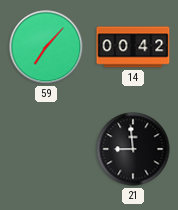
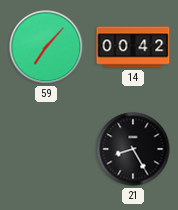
21: 8:59 -> 8:25 (133, 149)
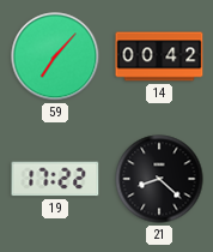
19: none -> 17:22 (55, 179)
21: 8:25 -> 8:22 (159, 179)
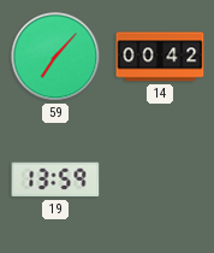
19: 17:22 -> 13:59 (55, 180)
21: 8:22 -> none (159, 179)
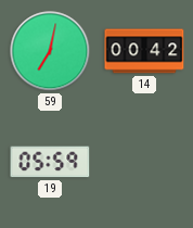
59: 7:07 -> 7:02 (50, 51)
19: 13:59 -> 05:59 (50, 162)
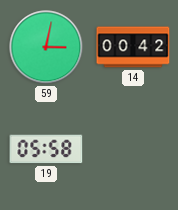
59: 7:02 -> 3:02 (46, 47)
19: 05:59 -> 05:58 (46, 149)
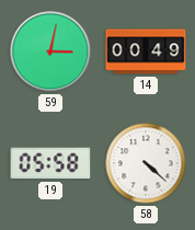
14: 00:42 -> 00:49 (146, 51)
58: none -> 4:22 (146, 163)
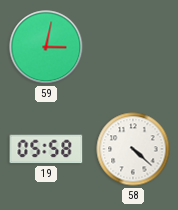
14: 00:49 -> none (146, 51)
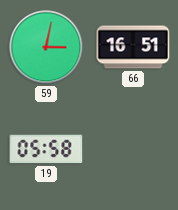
66: none -> 16:51 (133, 47)
58: 4:22 -> none (133, 149)
